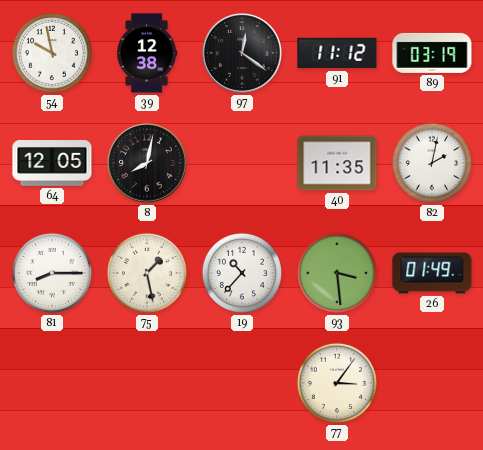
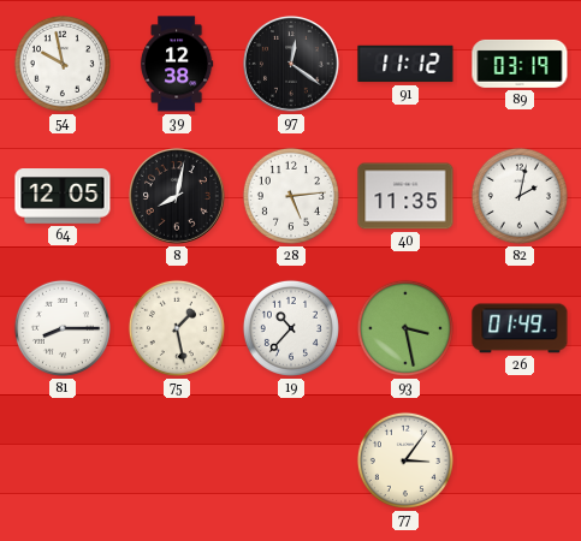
28: none -> 5:14 (291, 196)
93: 3:29 -> 3:28 (405, 328)
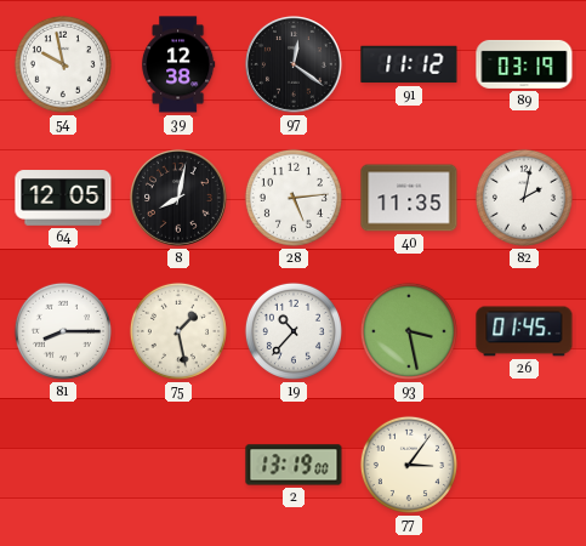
26: 01:49 -> 01:45 (524, 331)
2: none -> 13:19 (294, 465)
